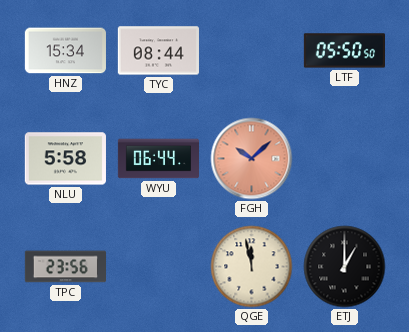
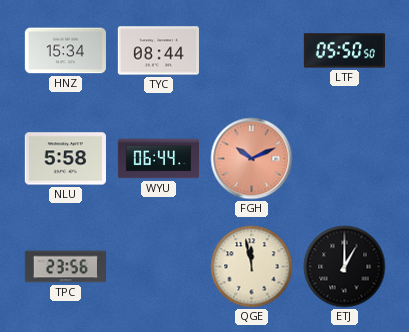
FGH: 10:08 -> 10:11 (252, 159)
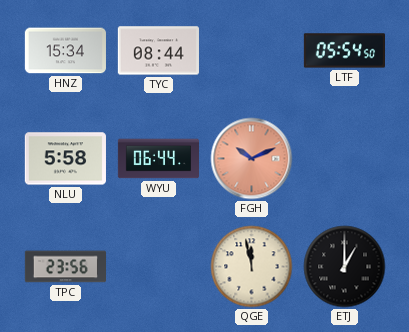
LTF: 05:50 -> 05:54 (344, 51)
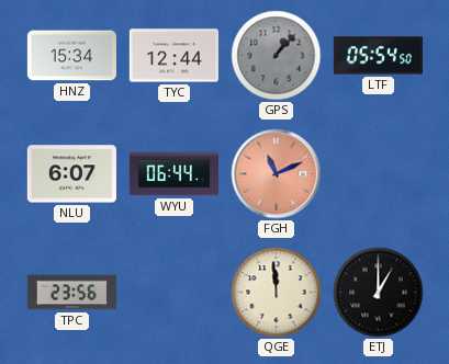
TYC: 08:44 -> 12:44 (173, 56)
GPS: none -> 1:07 (277, 56)
NLU: 5:58 -> 6:07 (71, 174)
FGH: 10:11 -> 11:11 (277, 174)
QGE: 11:58 -> 11:59 (277, 293)
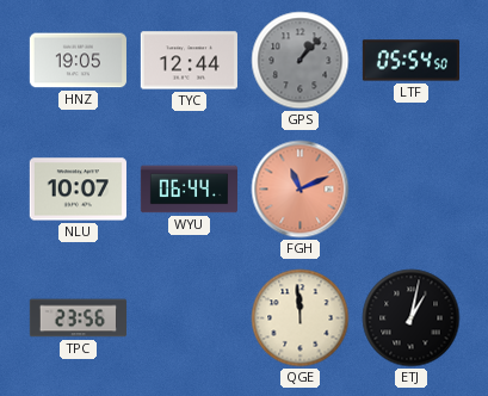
HNZ: 15:34 -> 19:05 (78, 61)
NLU: 6:07 -> 10:07 (78, 190)
ETJ: 1:00 -> 1:02 (412, 318)
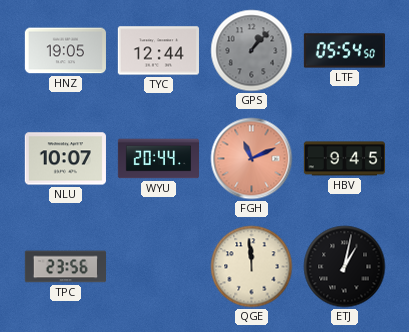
WYU: 06:44 -> 20:44 (158, 159)
HBV: none -> 9:45 (344, 159)
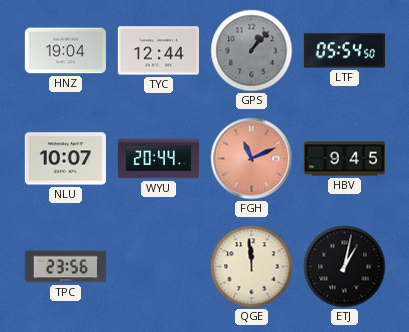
HNZ: 19:05 -> 19:04 (65, 51)
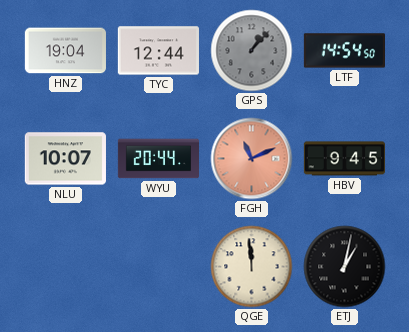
LTF: 05:54 -> 14:54 (344, 51)
TPC: 23:56 -> none (65, 267)
